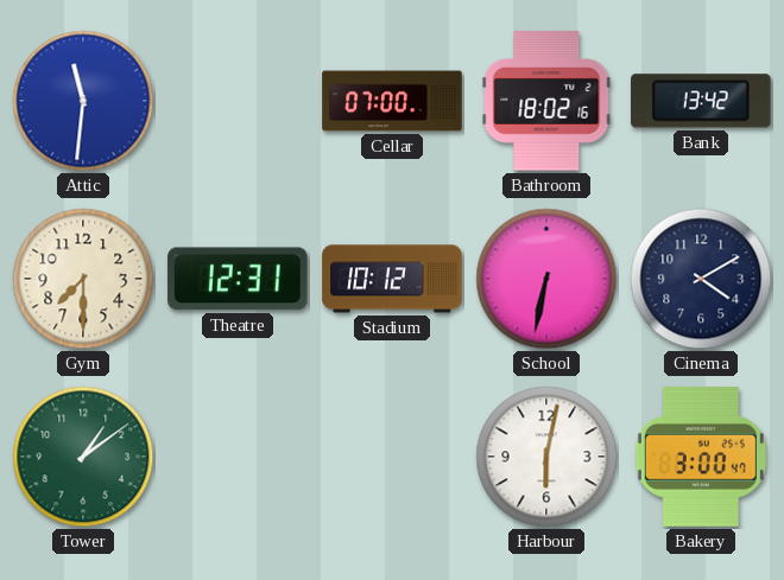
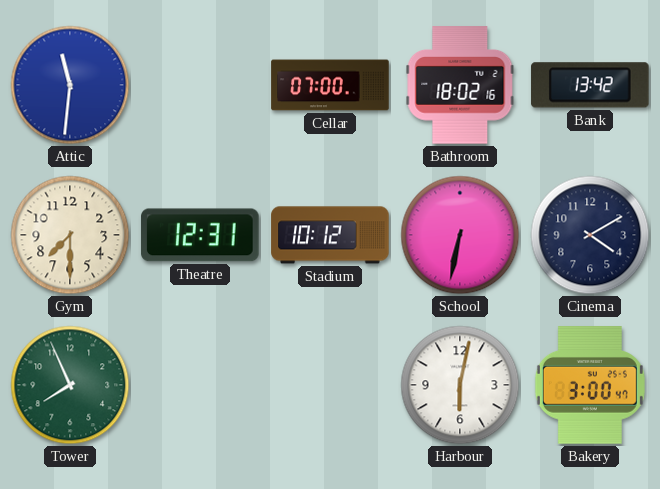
Tower: 1:09 -> 7:56 (70, 385)
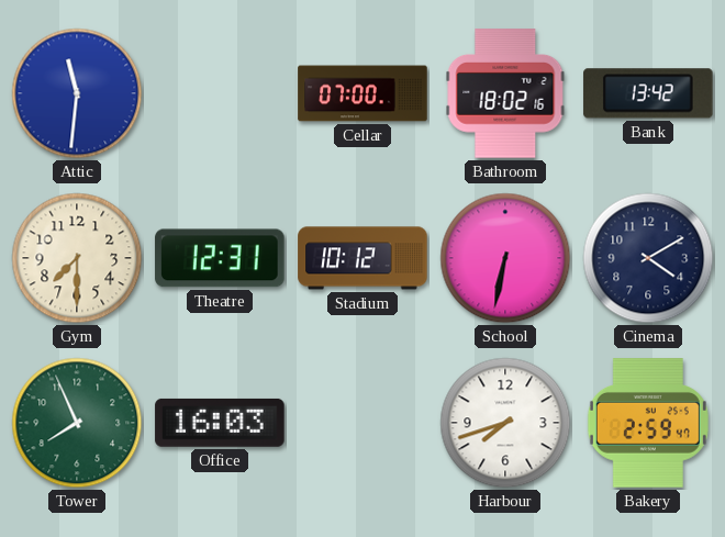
Office: none -> 16:03 (220, 423)
Harbour: 6:02 -> 7:42 (505, 423)
Bakery: 3:00 -> 2:59 (648, 423)
